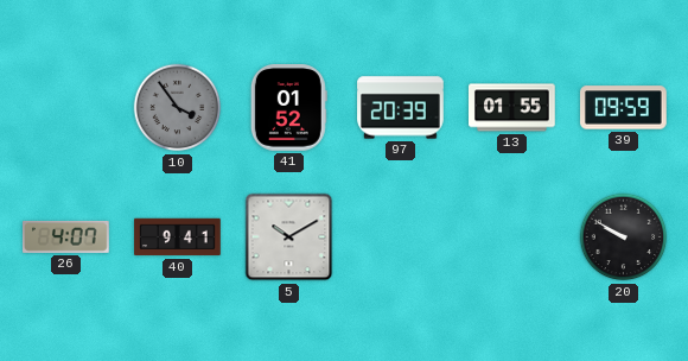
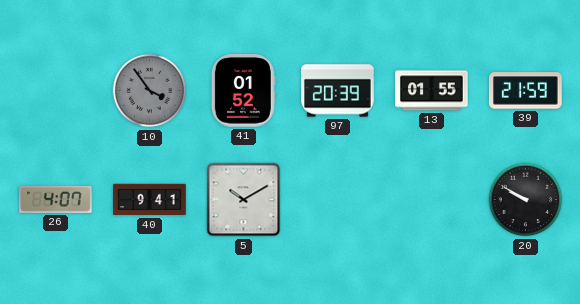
39: 09:59 -> 21:59 (526, 91)
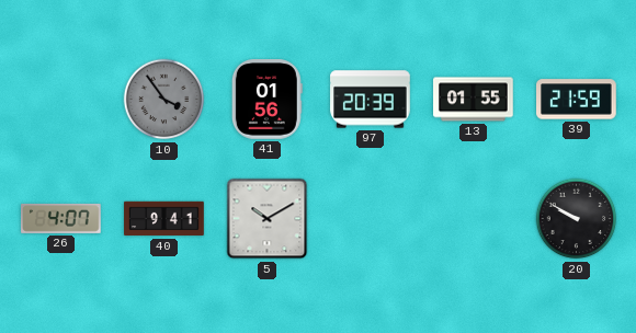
41: 01:52 -> 01:56 (266, 100)
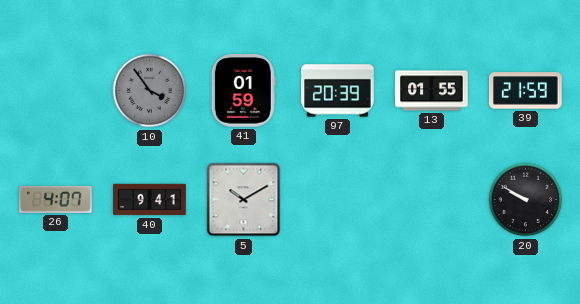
41: 01:56 -> 01:59 (243, 91)
